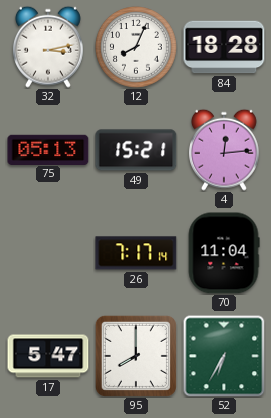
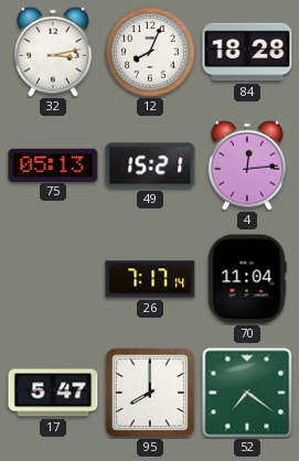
52: 6:35 -> 7:21 (247, 393)
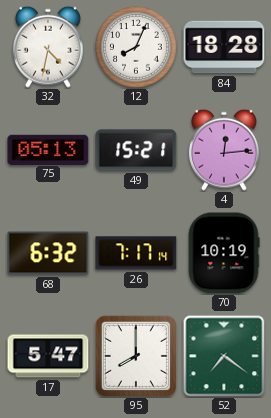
32: 3:13 -> 4:32 (48, 47)
68: none -> 6:32 (48, 253)
70: 11:04 -> 10:19 (224, 253)
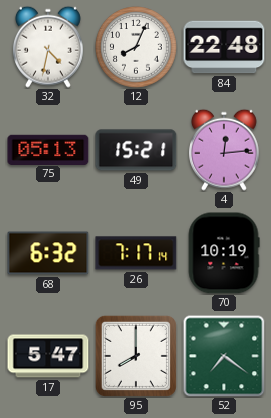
84: 18:28 -> 22:48 (224, 47)
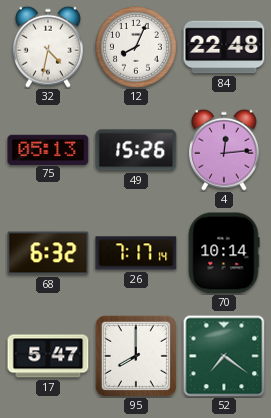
49: 15:21 -> 15:26 (136, 150)
70: 10:19 -> 10:14 (224, 253)
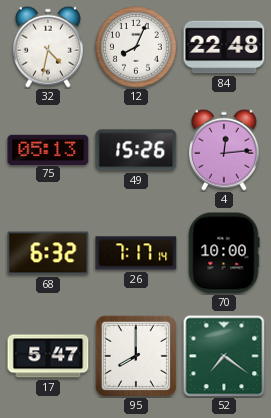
70: 10:14 -> 10:00 (224, 253)
